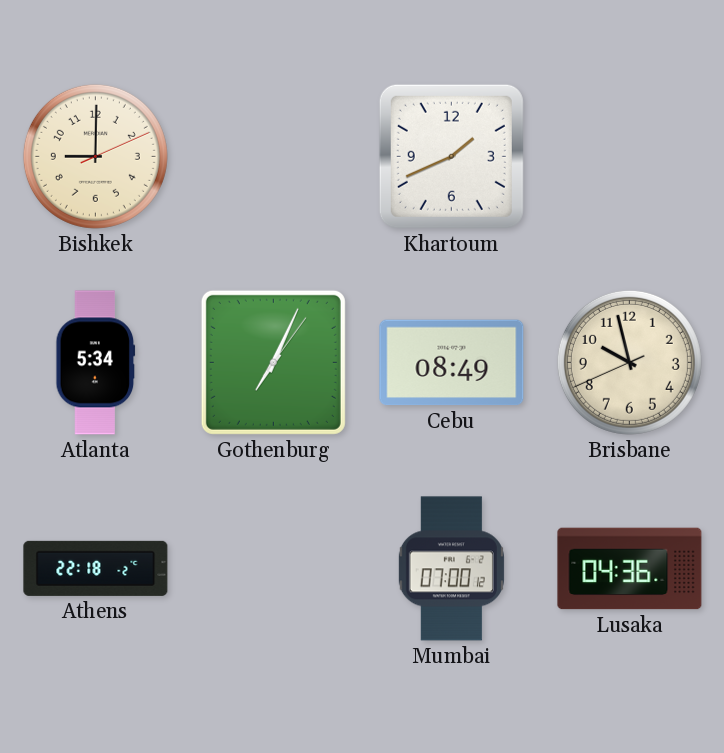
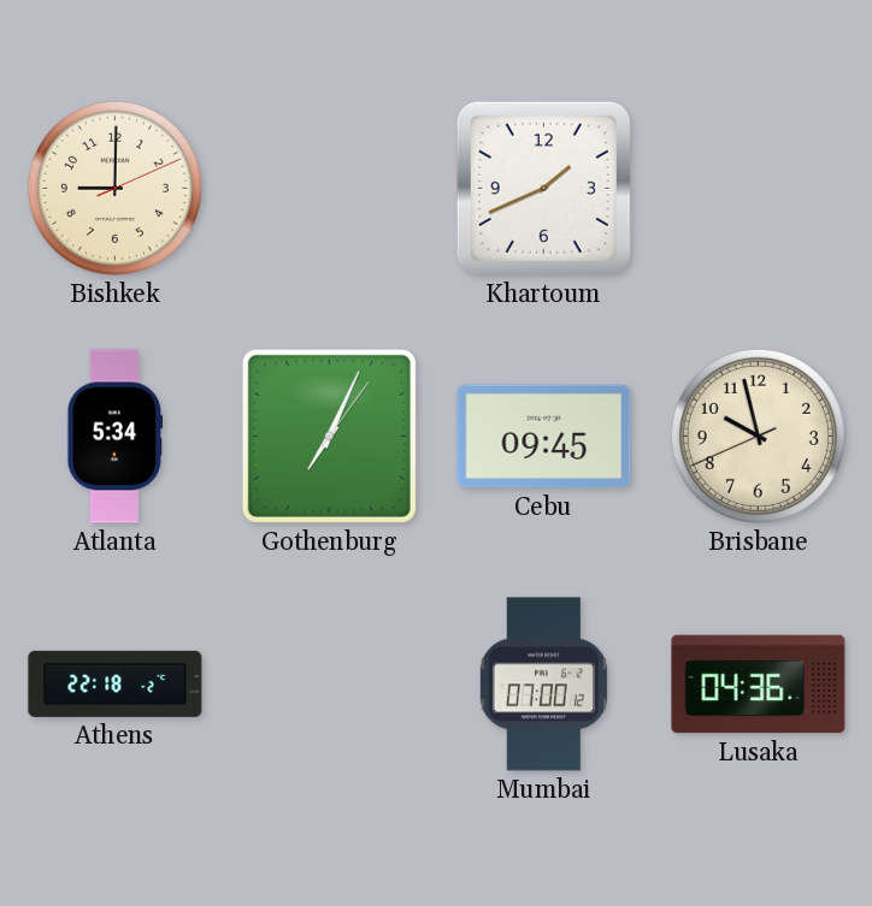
Cebu: 08:49 -> 09:45 (544, 437)
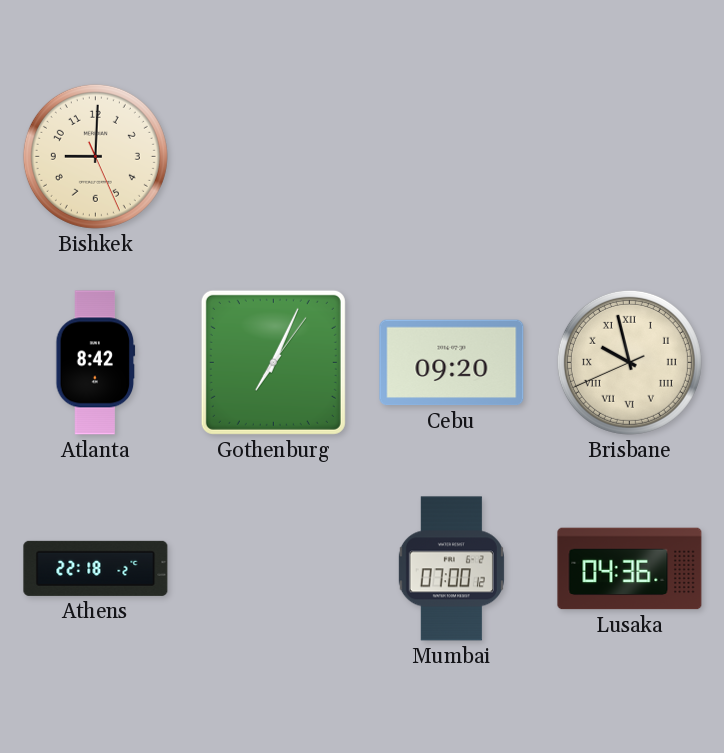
Bishkek: 9:00:11 -> 9:00:26 (95, 156)
Khartoum: 1:41 -> none (543, 188)
Atlanta: 5:34 -> 8:42 (96, 363)
Cebu: 09:45 -> 09:20 (452, 363)
Brisbane numerals: Arabic -> Roman (629, 362)
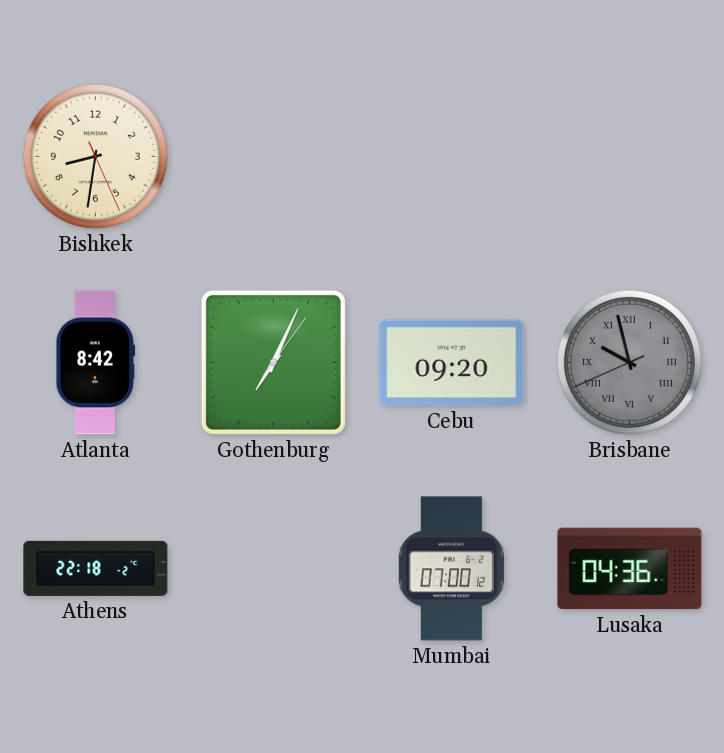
Bishkek: 9:00 -> 8:31 (95, 156)
Brisbane dial: cream -> grey (629, 362)
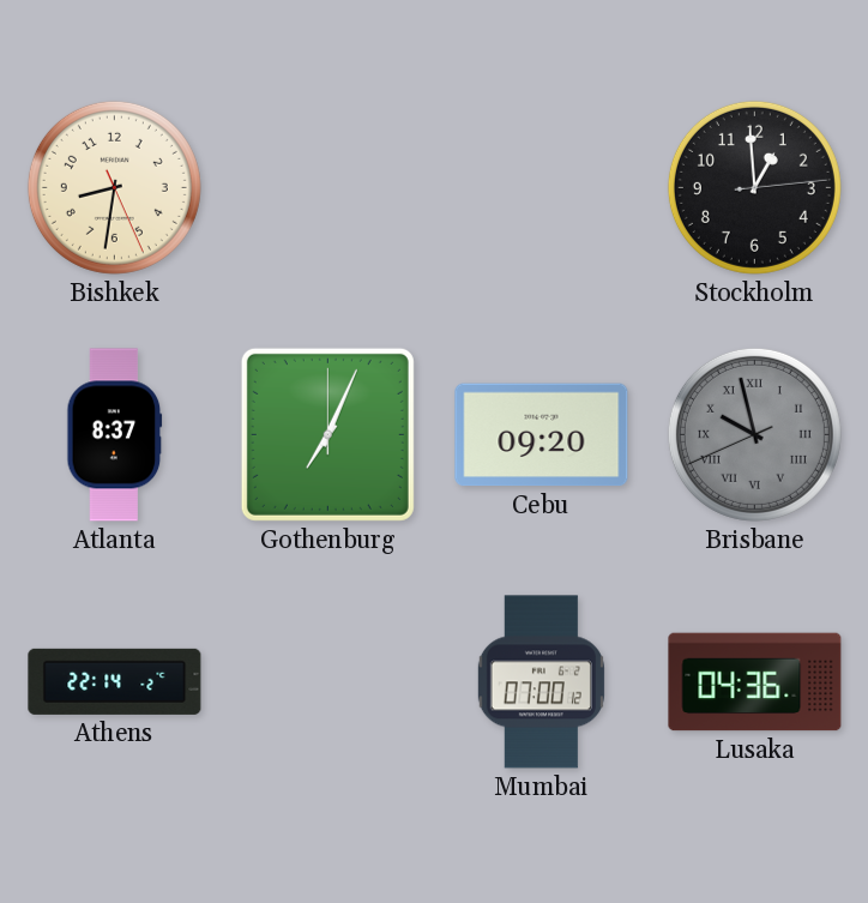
Stockholm: none -> 12:59 (754, 187)
Atlanta: 8:42 -> 8:37 (115, 435)
Gothenburg: 7:04:06 -> 7:04:00 (327, 434)
Athens: 22:18 -> 22:14 (115, 681)
